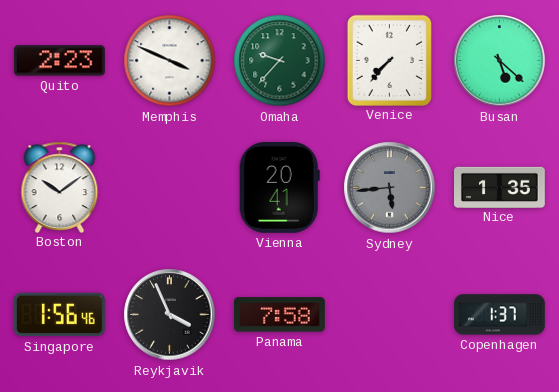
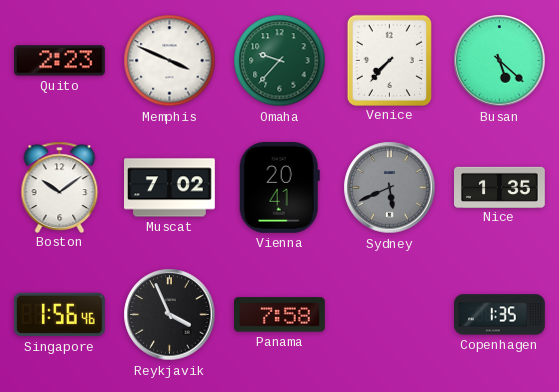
Muscat: none -> 7:02 (170, 188)
Sydney: 5:44 -> 5:41 (390, 188)
Copenhagen: 1:37 -> 1:35 (500, 315)
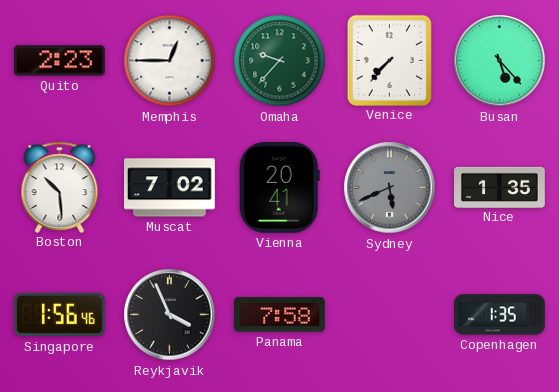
Memphis: 3:49 -> 12:45 (170, 61)
Busan: 5:22 -> 5:23 (500, 61)
Boston: 10:09 -> 10:29 (60, 187)
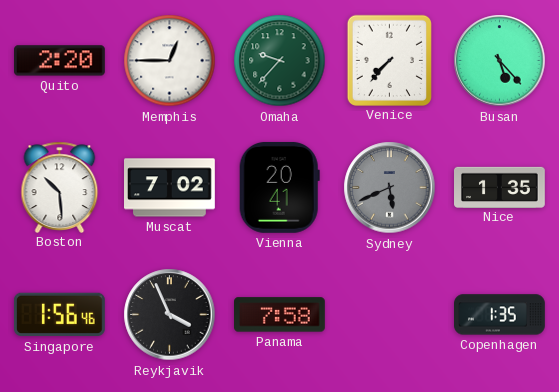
Quito: 2:23 -> 2:20 (60, 61)
